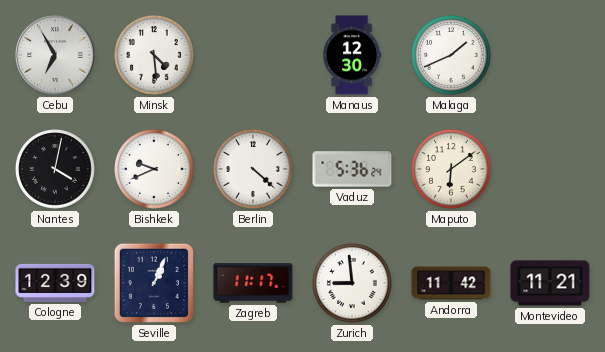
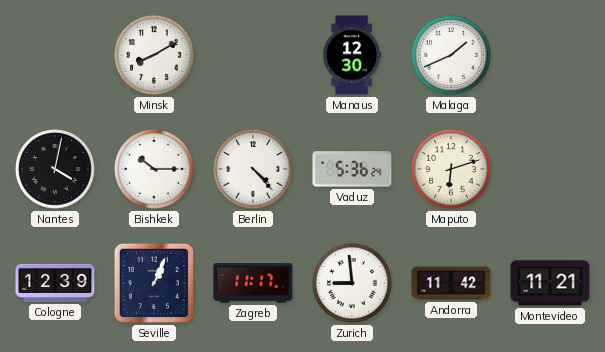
Cebu: 6:55 -> none (55, 55)
Minsk: 4:29 -> 8:10 (155, 56)
Bishkek: 9:41 -> 10:15 (155, 170)
Berlin: 4:22 -> 4:23 (254, 170)
Maputo: 6:09 -> 6:12 (452, 170)
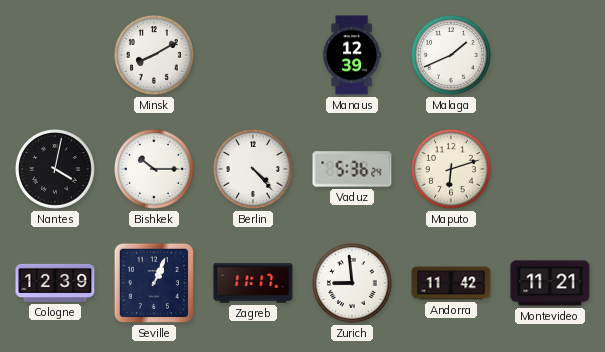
Manaus: 12:30 -> 12:39 (352, 55)
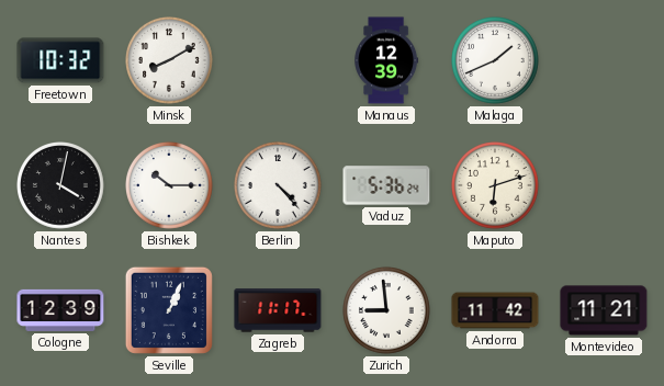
Freetown: none -> 10:32 (60, 60)
